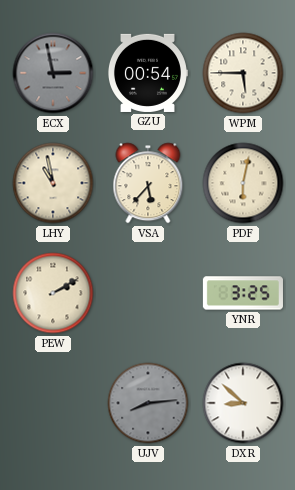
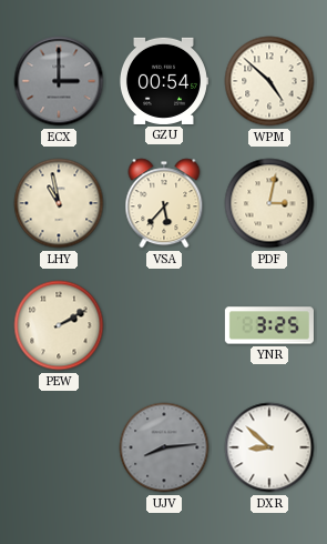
ECX: 2:58 -> 3:00 (59, 81)
WPM: 5:45 -> 4:52 (269, 81)
PDF: 6:02 -> 3:02 (269, 203)
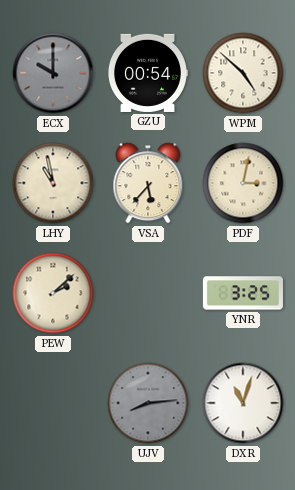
ECX: 3:00 -> 10:00 (53, 73)
PEW: 2:10 -> 2:08 (53, 293)
DXR: 8:52 -> 11:03 (243, 403)
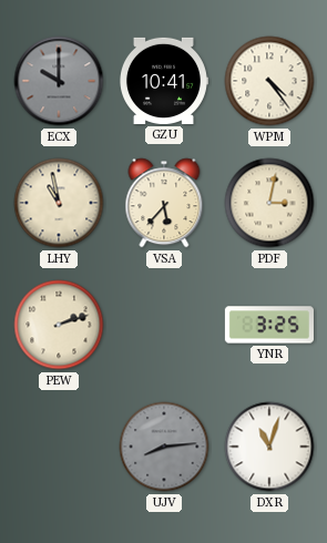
GZU: 00:54 -> 10:41 (163, 81)
WPM: 4:52 -> 4:24 (269, 81)
PEW: 2:08 -> 2:12 (59, 325)
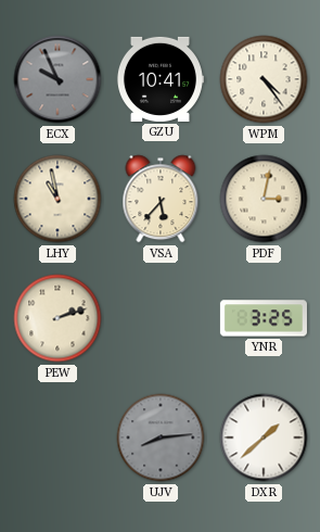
ECX: 10:00 -> 9:56 (57, 79)
DXR: 11:03 -> 1:38 (264, 438)
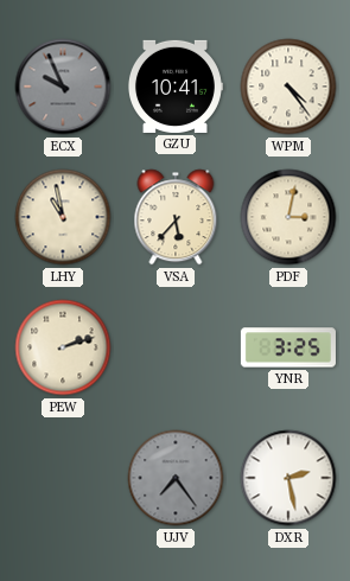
UJV: 8:14 -> 7:24 (176, 478)
DXR: 1:38 -> 2:28 (288, 478)
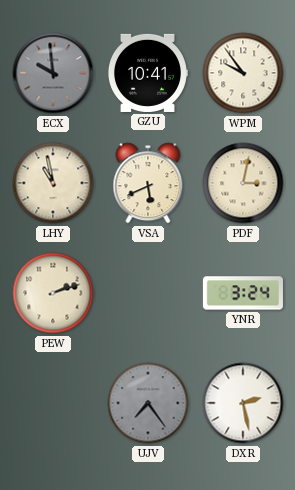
ECX: 9:56 -> 9:59 (53, 73)
WPM: 4:24 -> 9:54 (243, 73)
VSA: 5:37 -> 5:41 (148, 183)
YNR: 3:25 -> 3:24 (243, 293)
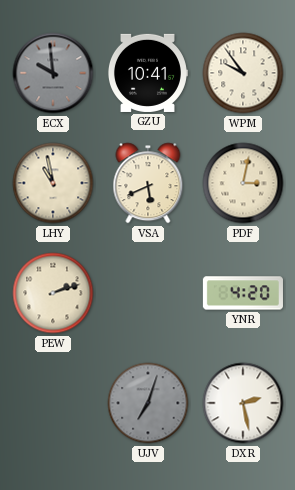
YNR: 3:24 -> 4:20 (243, 293)
UJV: 7:24 -> 7:03 (148, 403)
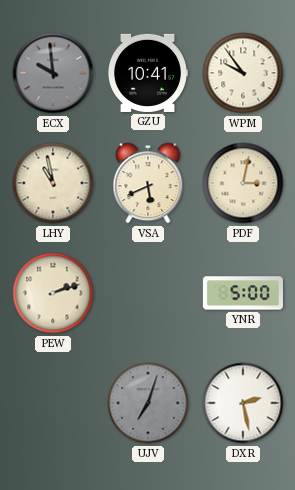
YNR: 4:20 -> 5:00 (243, 293)
